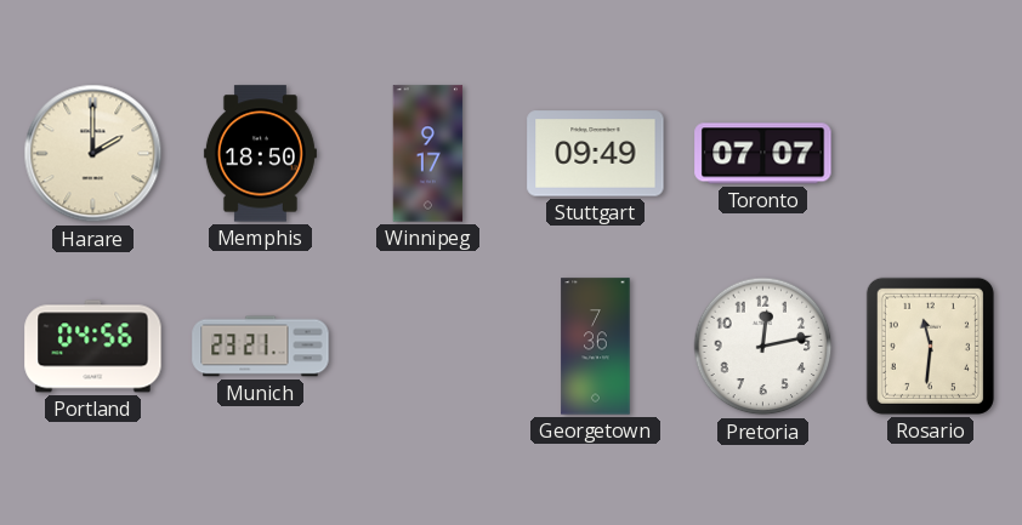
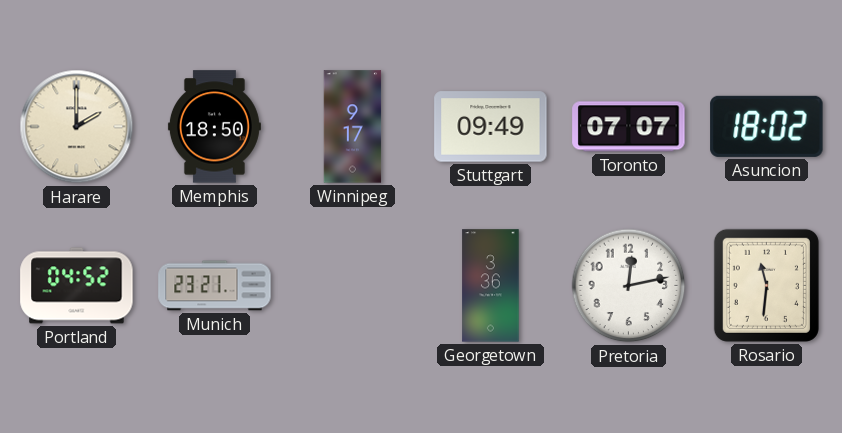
Asuncion: none -> 18:02 (767, 126)
Portland: 04:56 -> 04:52 (77, 286)
Georgetown: 7:36 -> 3:36 (491, 286)
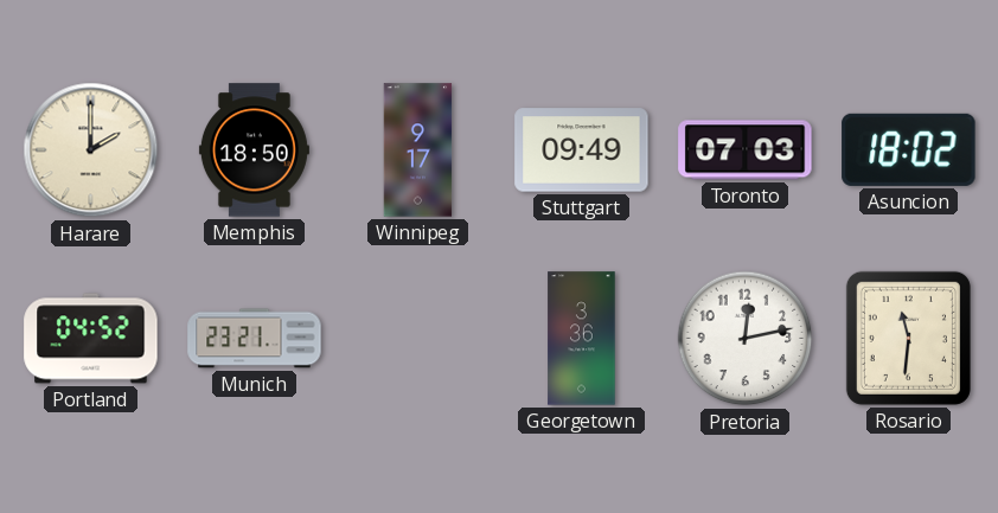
Toronto: 07:07 -> 07:03 (746, 150)
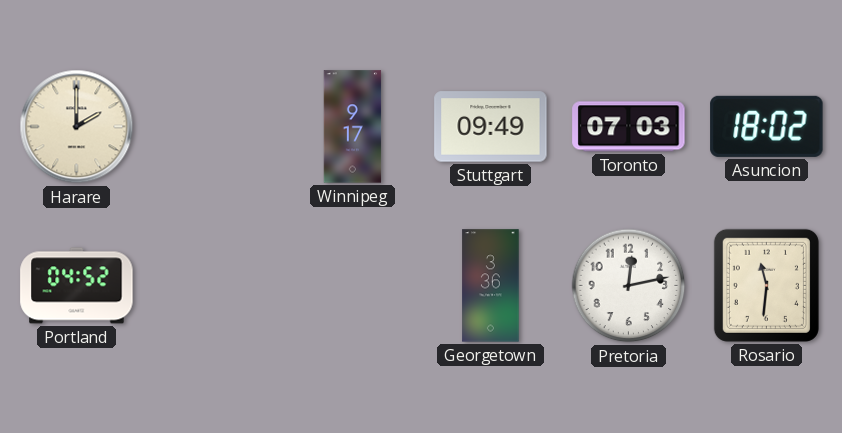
Memphis: 18:50 -> none (254, 150)
Munich: 23:21 -> none (255, 339)
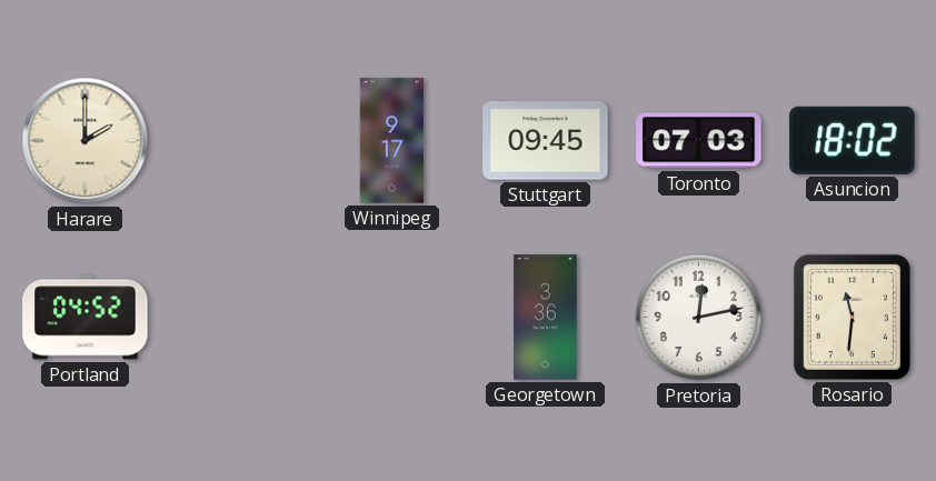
Stuttgart: 09:49 -> 09:45 (546, 141)
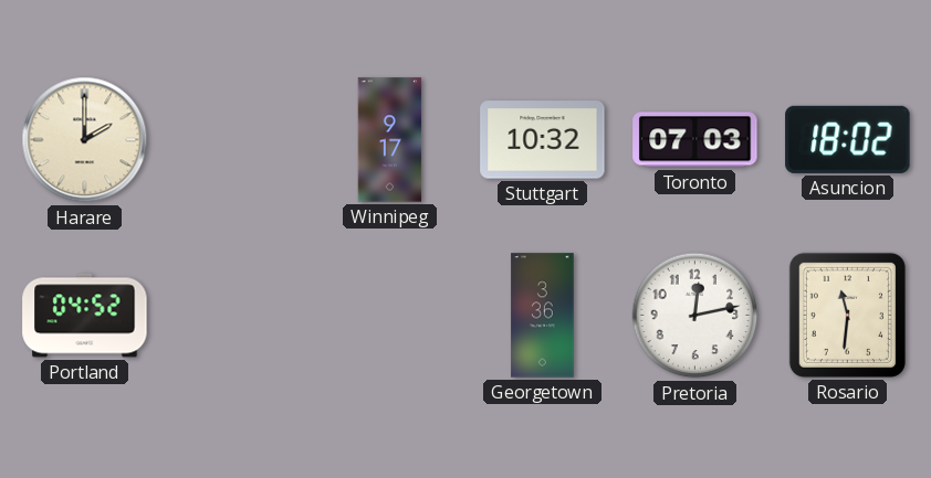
Stuttgart: 09:45 -> 10:32 (543, 140)
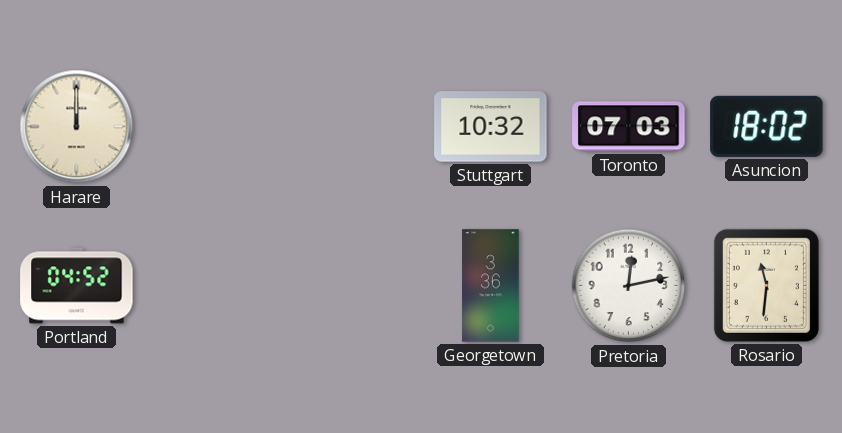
Harare: 2:00 -> 12:00 (77, 127)
Winnipeg: 9:17 -> none (390, 140)
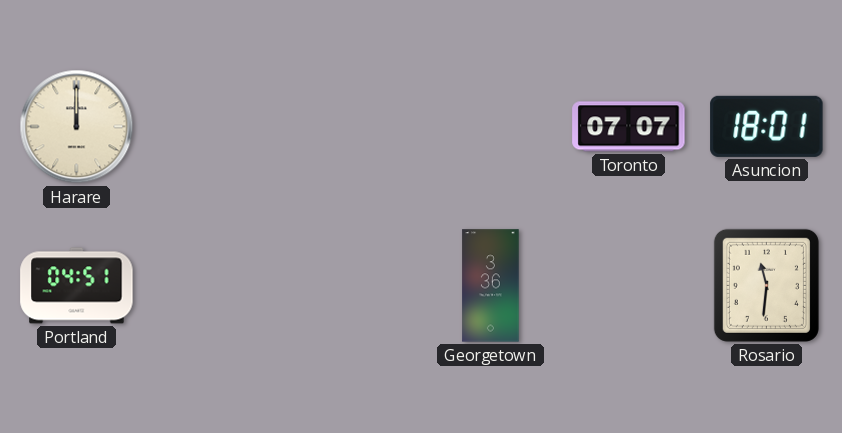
Stuttgart: 10:32 -> none (491, 127)
Toronto: 07:03 -> 07:07 (629, 127)
Asuncion: 18:02 -> 18:01 (767, 126)
Portland: 04:52 -> 04:51 (77, 286)
Pretoria: 12:13 -> none (629, 286)
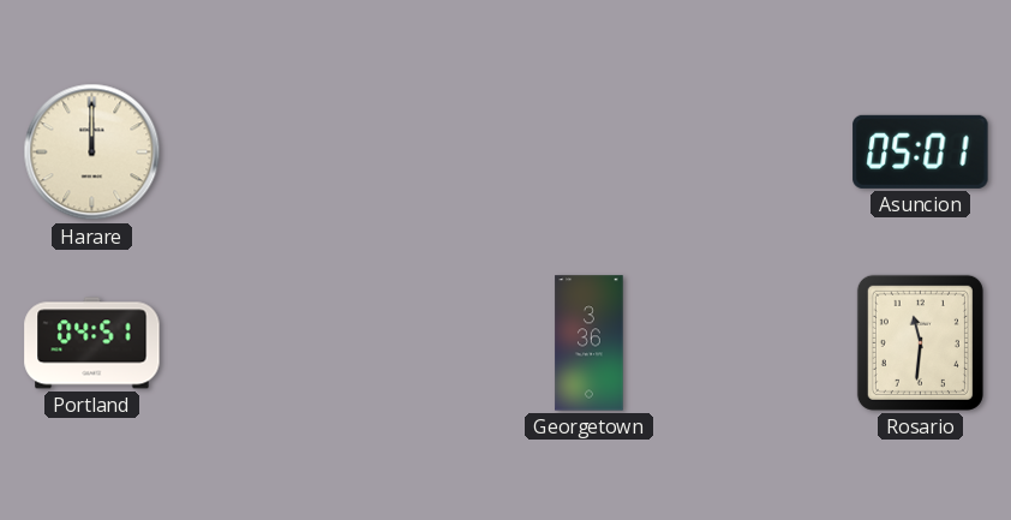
Toronto: 07:07 -> none (629, 127)
Asuncion: 18:01 -> 05:01 (921, 151)
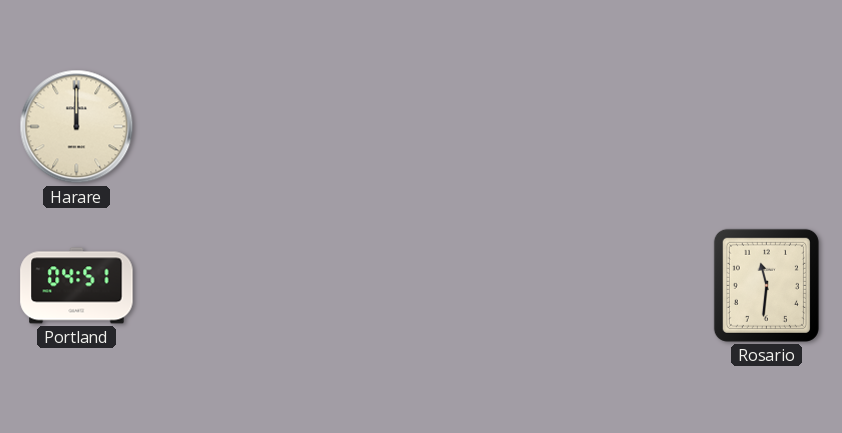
Asuncion: 05:01 -> none (921, 151)
Georgetown: 3:36 -> none (590, 343)
